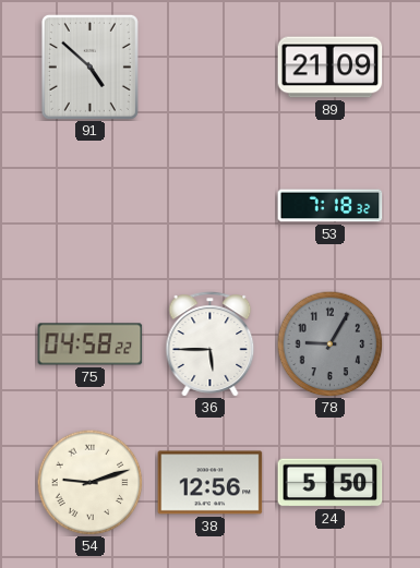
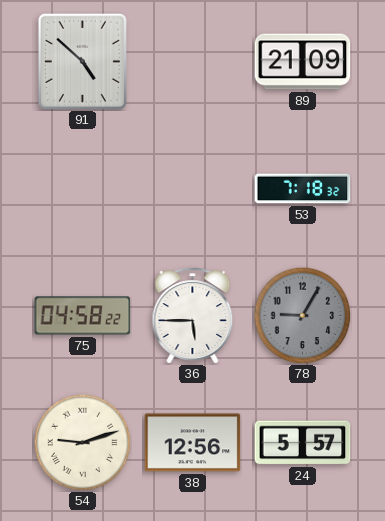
24: 5:50 -> 5:57 (303, 443)
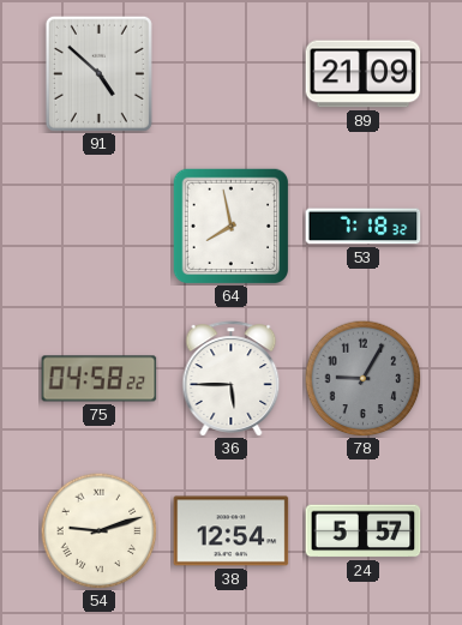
64: none -> 7:58 (230, 226)
38: 12:56 -> 12:54 (232, 531)
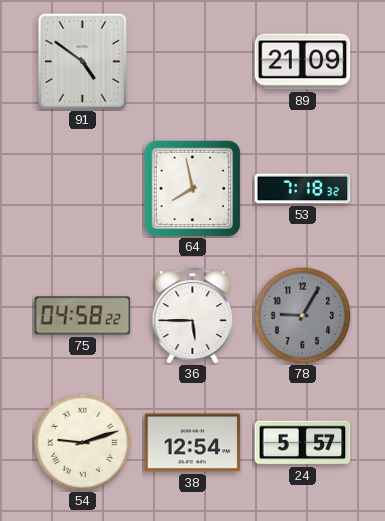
91: 4:52 -> 4:51 (82, 61)
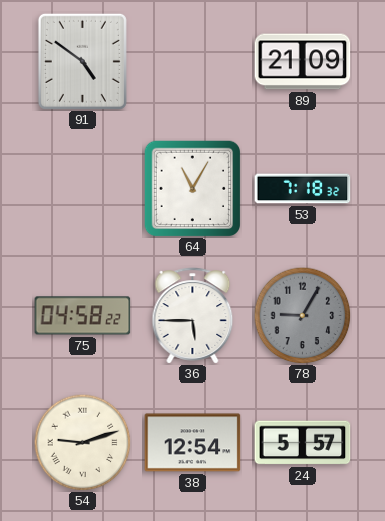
64: 7:58 -> 11:05 (192, 188)
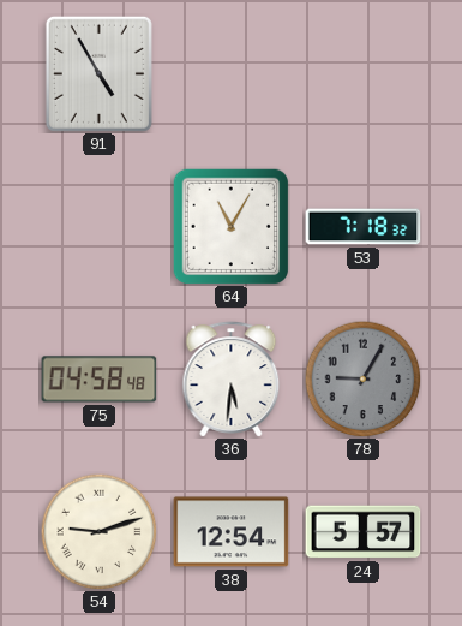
91: 4:51 -> 4:55 (98, 73)
89: 21:09 -> none (303, 62)
75: 04:58:22 -> 04:58:48 (100, 380)
36: 5:45 -> 5:31 (232, 380)
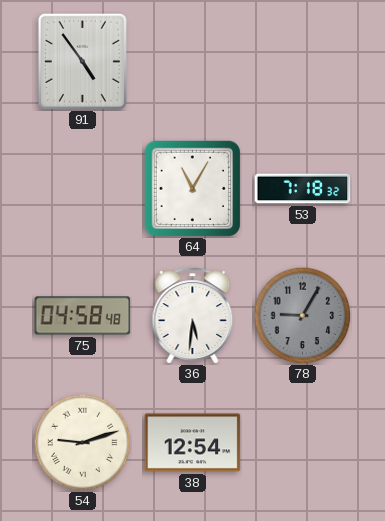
91: 4:55 -> 4:54 (82, 61)
24: 5:57 -> none (364, 532)
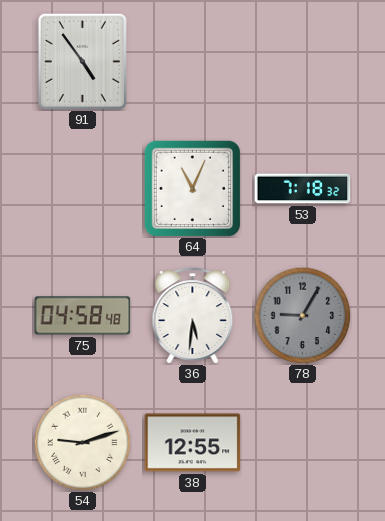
64: 11:05 -> 11:04 (192, 188)
38: 12:54 -> 12:55 (193, 443)
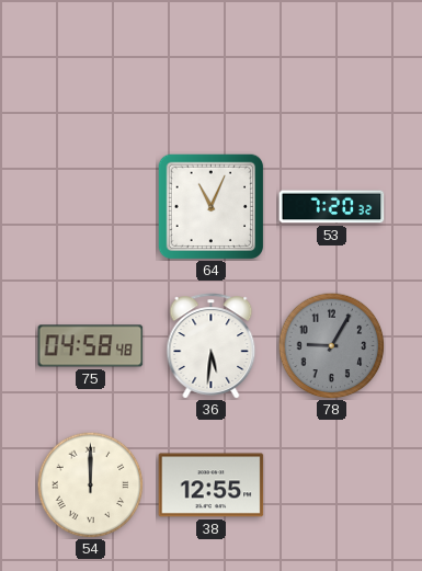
91: 4:54 -> none (82, 61)
53: 7:18 -> 7:20 (332, 207)
54: 9:12 -> 12:00 (90, 484)
